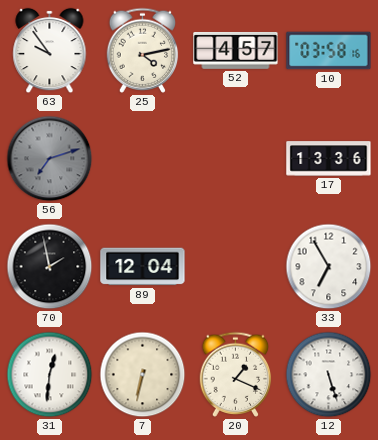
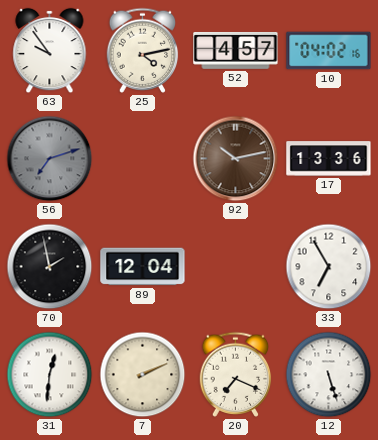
10: 03:58 -> 04:02 (329, 51)
92: none -> 10:13 (236, 159)
7: 6:32 -> 2:11 (143, 375)
20: 1:19 -> 7:19 (236, 374)
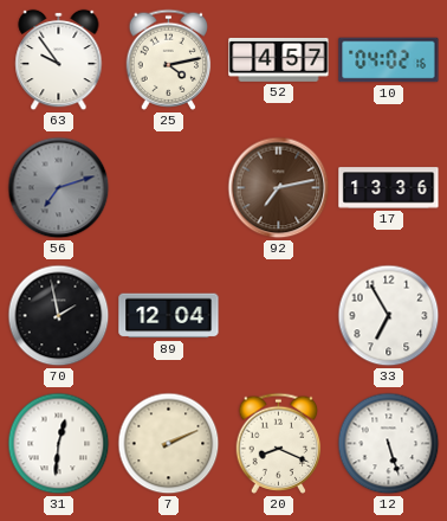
92: 10:13 -> 7:13 (279, 188)
20: 7:19 -> 8:19 (279, 443)
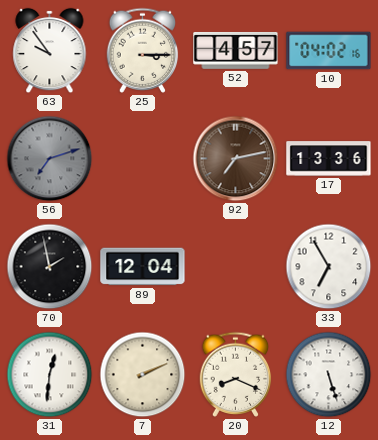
25: 4:13 -> 3:15 (143, 50)
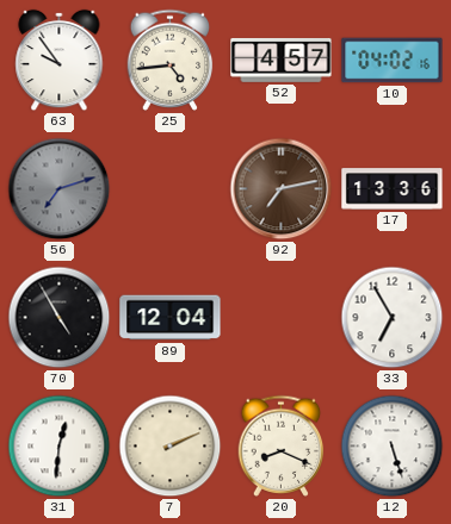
25: 3:15 -> 4:44 (171, 60)
70: 1:58 -> 4:55 (60, 318)
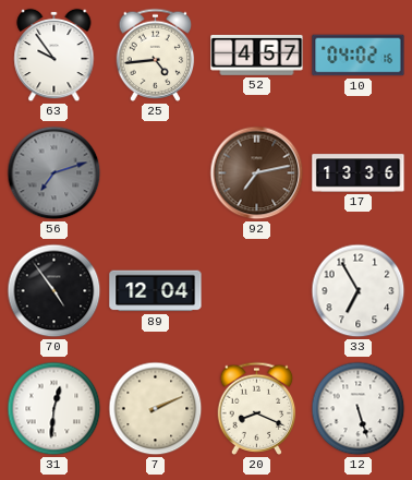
70: 4:55 -> 4:54 (54, 291)
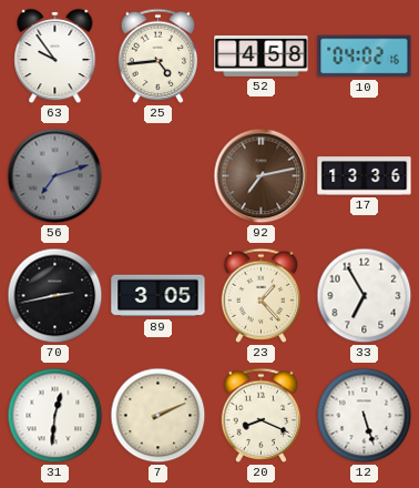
52: 4:57 -> 4:58 (262, 55)
70: 4:54 -> 2:43 (55, 296)
89: 12:04 -> 3:05 (159, 296)
23: none -> 1:23 (262, 295)
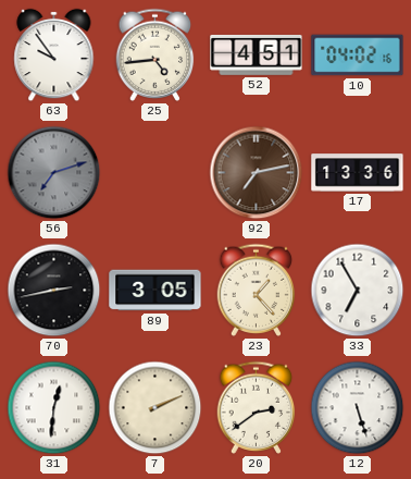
52: 4:58 -> 4:51 (257, 54)
20: 8:19 -> 2:39 (257, 407)
